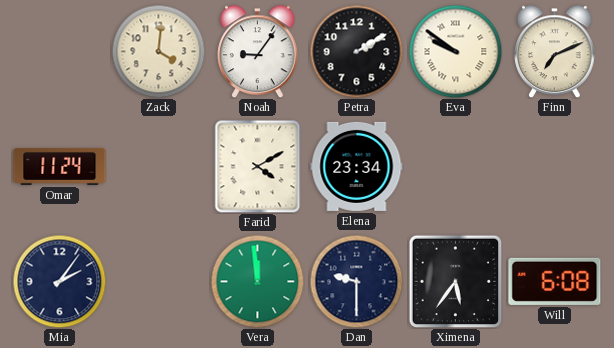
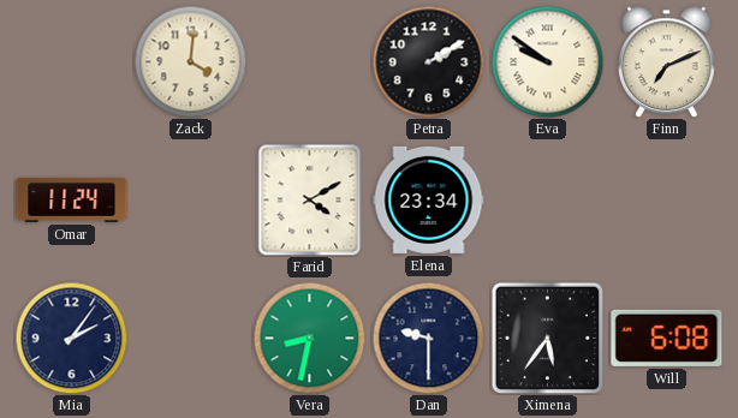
Noah: 9:06 -> none (258, 51)
Vera: 11:59 -> 8:32 (309, 338)
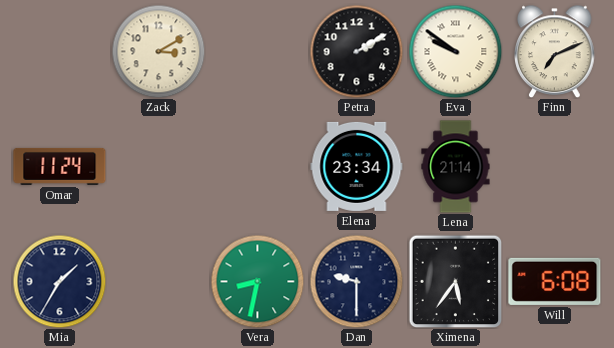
Zack: 4:01 -> 3:10 (158, 51)
Farid: 4:10 -> none (310, 199)
Lena: none -> 21:14 (456, 167)
Mia: 2:06 -> 1:35 (59, 281)
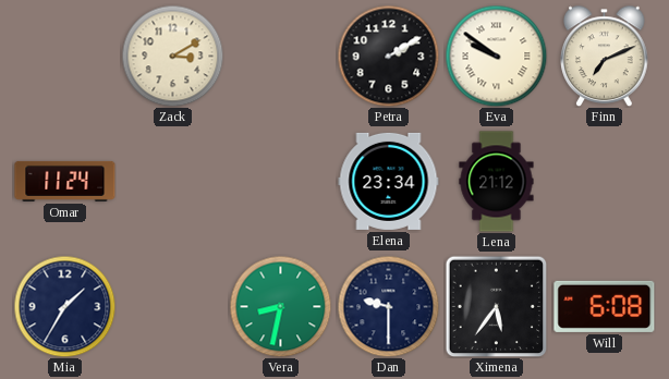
Lena: 21:14 -> 21:12 (497, 182)
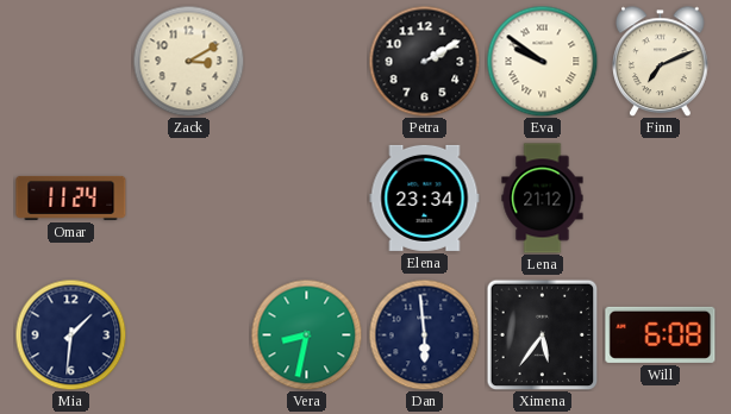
Mia: 1:35 -> 1:31 (70, 334)
Dan: 9:30 -> 5:59 (424, 334)
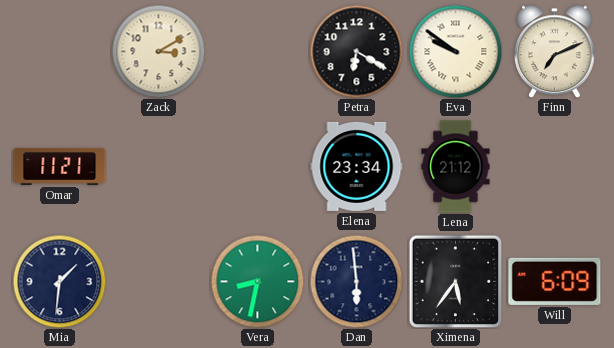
Petra: 2:10 -> 6:20 (356, 51)
Omar: 11:24 -> 11:21 (60, 166)
Will: 6:08 -> 6:09 (555, 281)
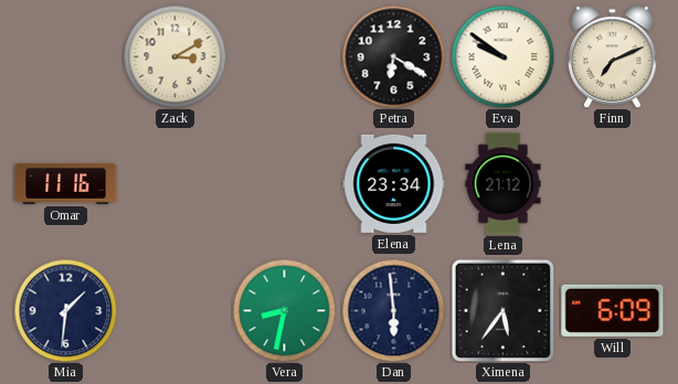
Omar: 11:21 -> 11:16 (66, 183)
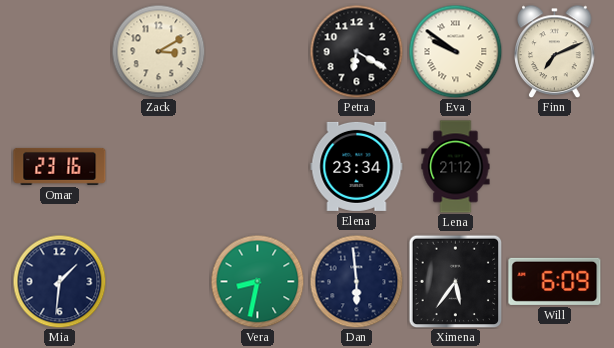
Omar: 11:16 -> 23:16 (60, 166)
